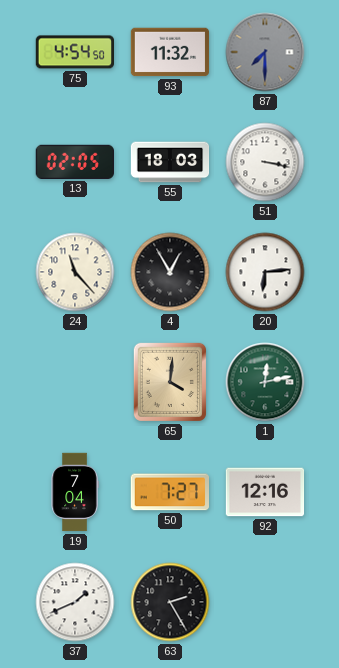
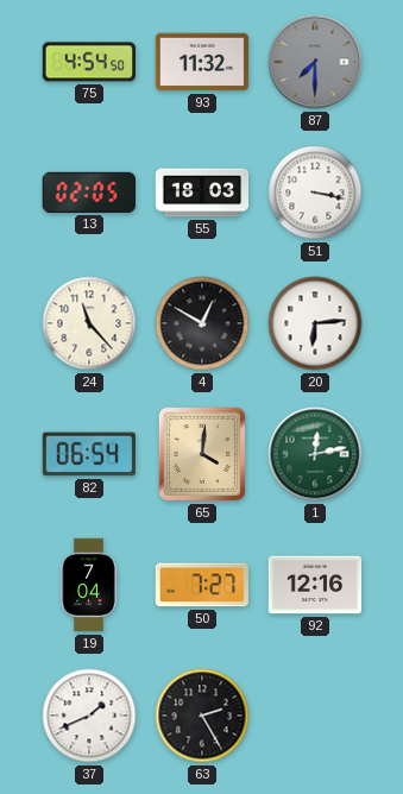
4: 12:55 -> 12:50 (202, 323)
82: none -> 06:54 (88, 454)
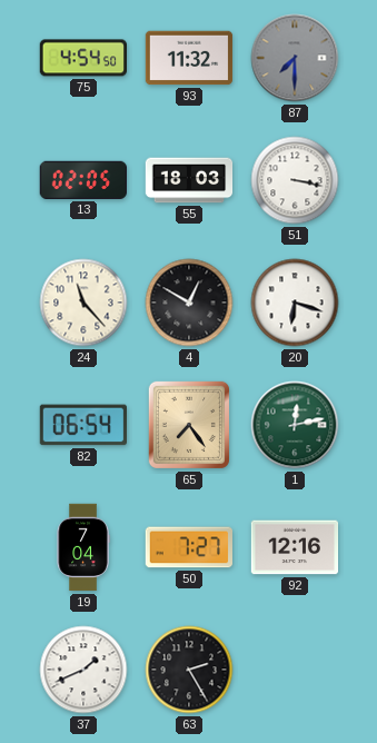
20: 6:14 -> 6:18 (295, 303)
65: 4:01 -> 7:24 (189, 425)
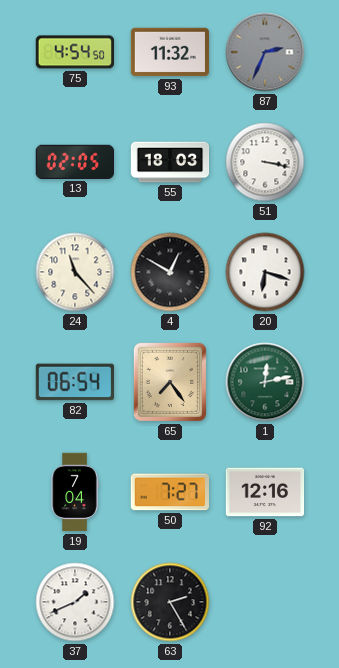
87: 7:30 -> 2:34 (265, 52)
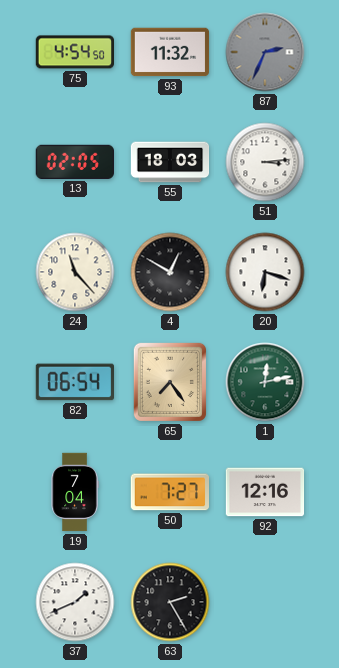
51: 3:17 -> 3:14 (265, 162)
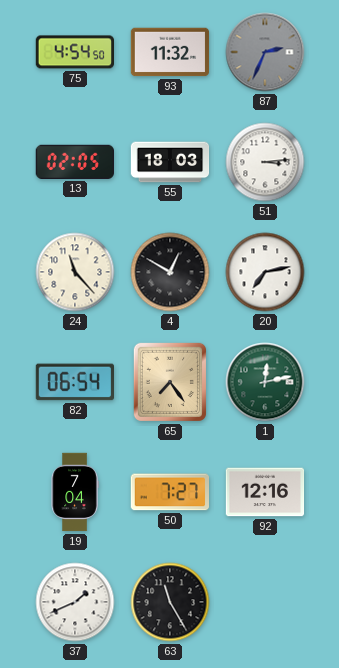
20: 6:18 -> 7:13 (265, 272)
63: 2:25 -> 11:25 (170, 602)
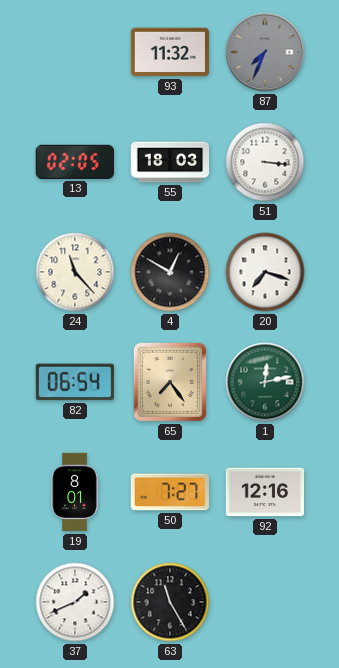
75: 4:54 -> none (74, 52)
87: 2:34 -> 7:34 (265, 52)
51: 3:14 -> 3:16 (265, 162)
20: 7:13 -> 7:18 (265, 272)
19: 7:04 -> 8:01 (75, 492)
